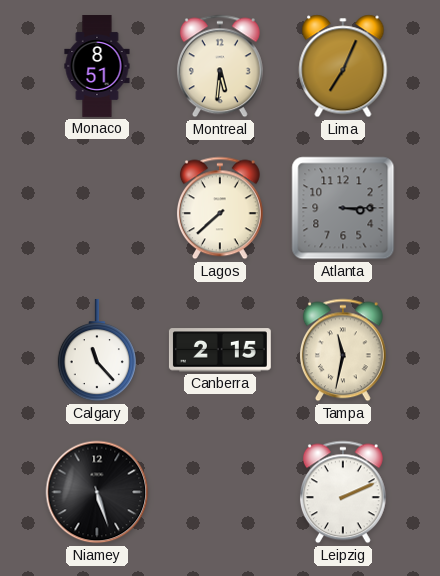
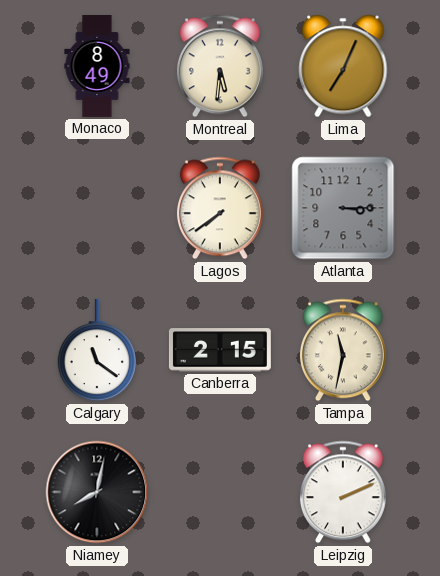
Monaco: 8:51 -> 8:49 (97, 67)
Lagos: 7:38 -> 7:39 (220, 208)
Calgary: 11:23 -> 11:21 (97, 350)
Niamey: 5:27 -> 8:02 (97, 492)
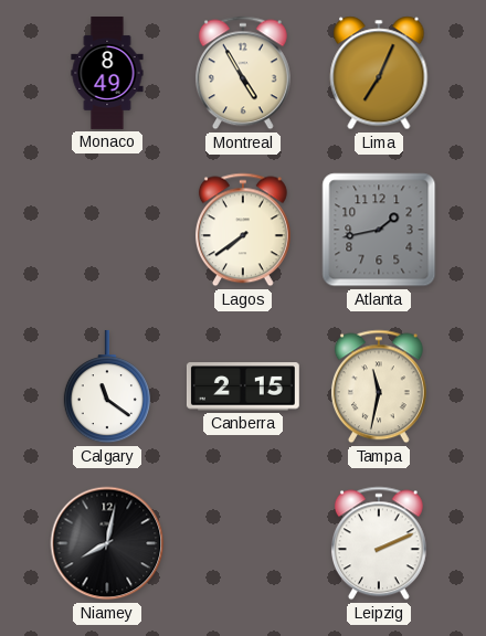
Montreal: 5:31 -> 4:55 (243, 73)
Atlanta: 3:15 -> 1:43 (379, 230)
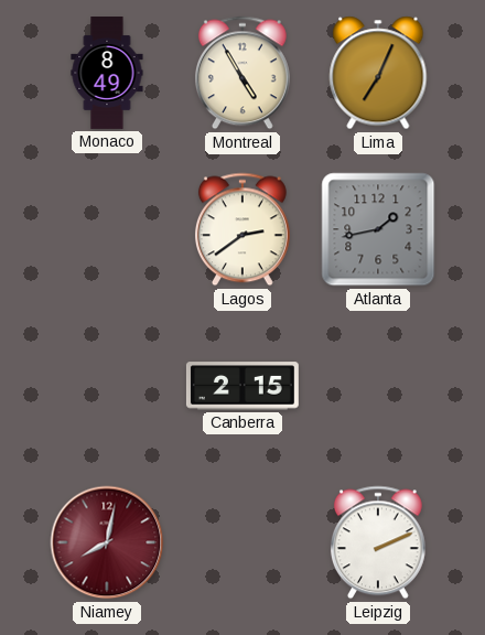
Lagos: 7:39 -> 2:39 (242, 229)
Calgary: 11:21 -> none (107, 386)
Tampa: 11:32 -> none (379, 386)
Niamey dial: black -> burgundy (107, 542)
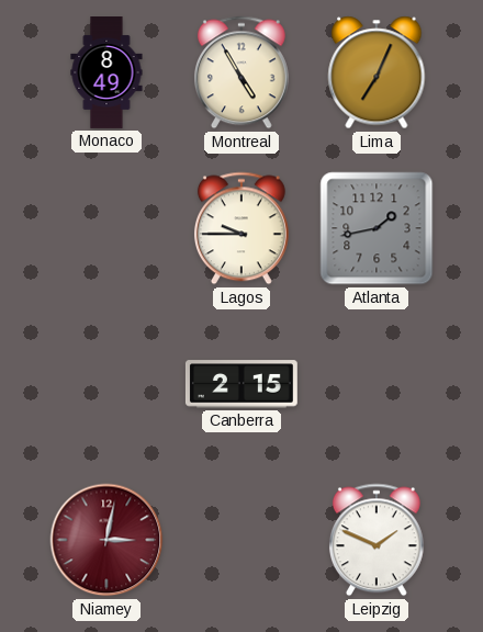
Lagos: 2:39 -> 9:45 (241, 228)
Niamey: 8:02 -> 3:02 (106, 540)
Leipzig: 2:11 -> 1:49 (377, 540)
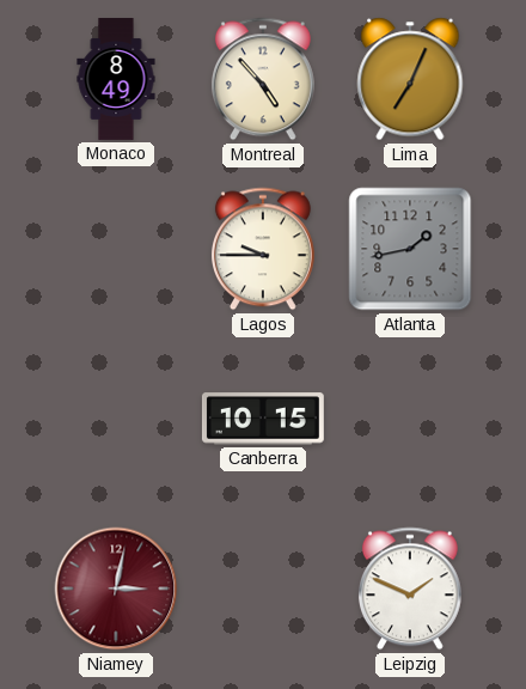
Montreal: 4:55 -> 4:53 (263, 79)
Canberra: 2:15 -> 10:15 (263, 419)
